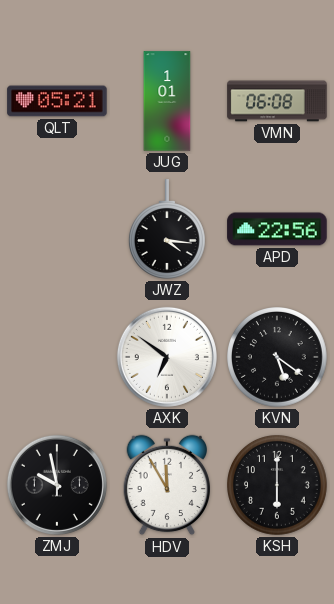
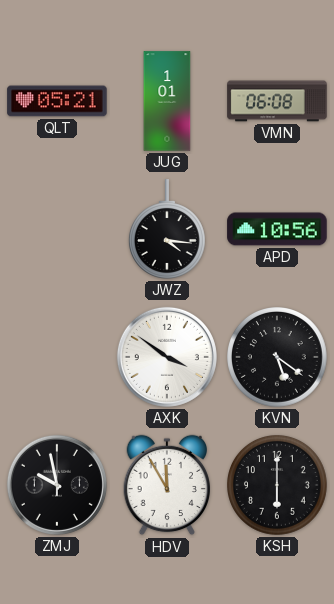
APD: 22:56 -> 10:56 (277, 229)
AXK: 6:51 -> 3:51 (167, 357)
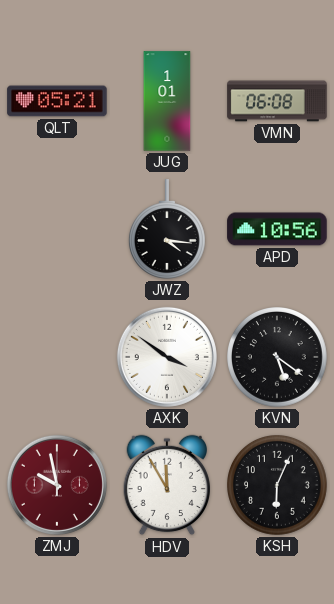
ZMJ dial: black -> burgundy (57, 485)
KSH: 6:00 -> 6:04 (278, 486)
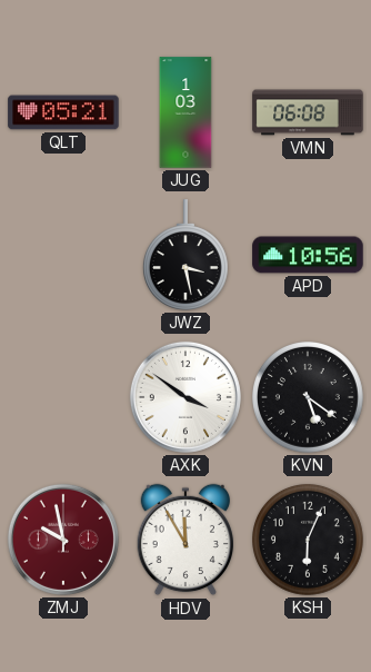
JUG: 1:01 -> 1:03 (185, 112)
JWZ: 4:16 -> 3:28 (185, 255)
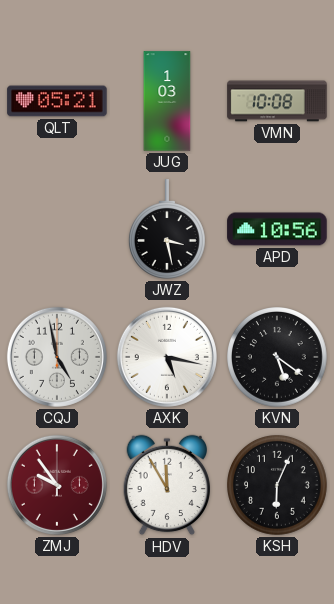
VMN: 06:08 -> 10:08 (277, 101)
CQJ: none -> 4:58 (57, 357)
AXK: 3:51 -> 5:17 (167, 357)
ZMJ: 9:58 -> 9:54 (57, 485)
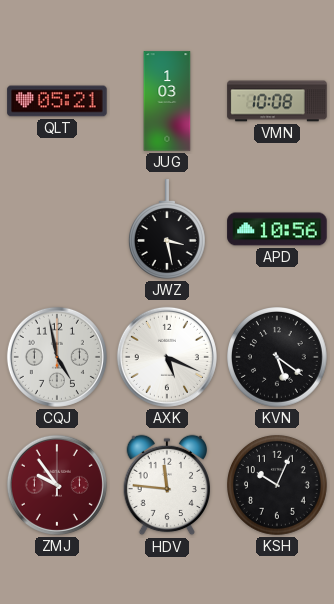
AXK: 5:17 -> 5:19 (167, 357)
HDV: 11:55 -> 11:46 (166, 485)
KSH: 6:04 -> 10:04 (278, 486)
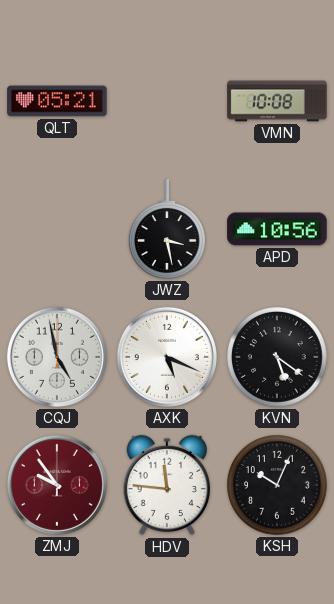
JUG: 1:03 -> none (167, 101)
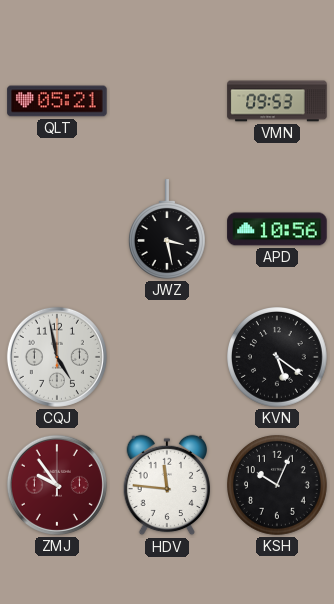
VMN: 10:08 -> 09:53 (277, 101)
AXK: 5:19 -> none (167, 357)
